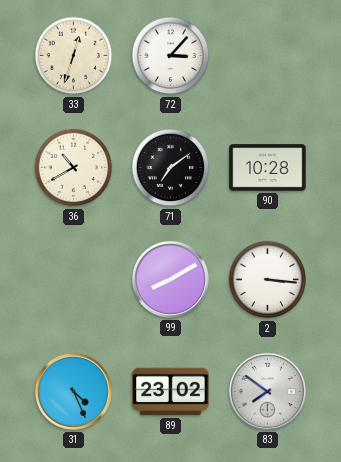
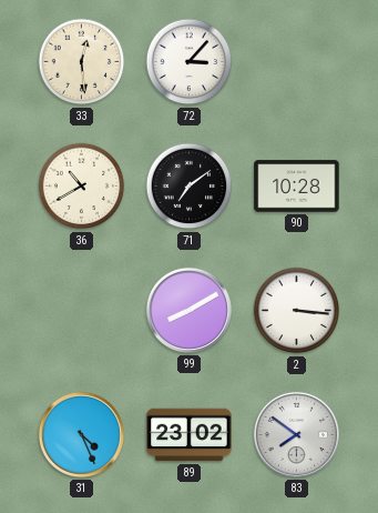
33: 12:33 -> 12:29 (82, 62)
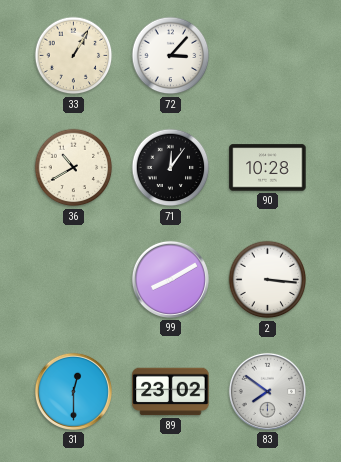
33: 12:29 -> 1:05 (74, 56)
71: 7:09 -> 12:06 (171, 168)
31: 4:26 -> 12:30 (73, 391)
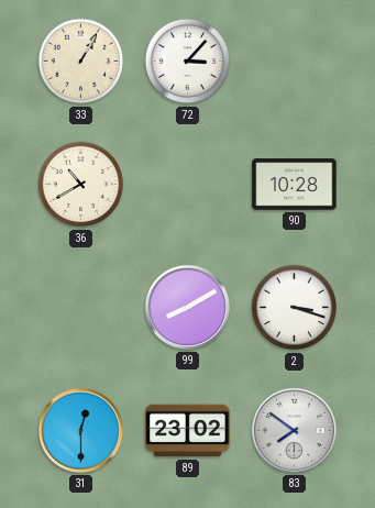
71: 12:06 -> none (171, 168)
2: 3:16 -> 3:18 (295, 308)
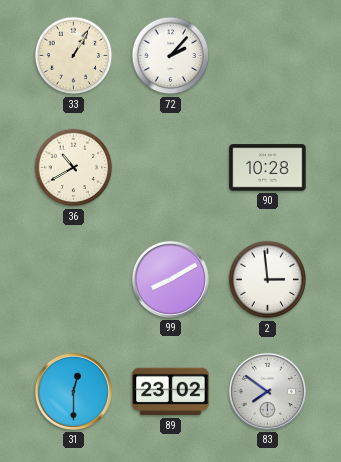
72: 3:07 -> 2:07 (171, 56)
2: 3:18 -> 2:59 (268, 280)
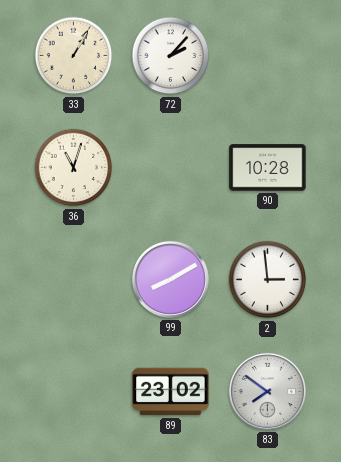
36: 10:40 -> 11:03 (74, 168)
31: 12:30 -> none (73, 391)
